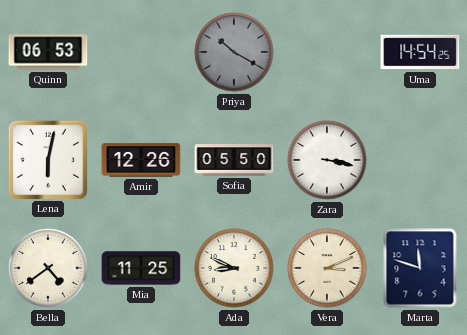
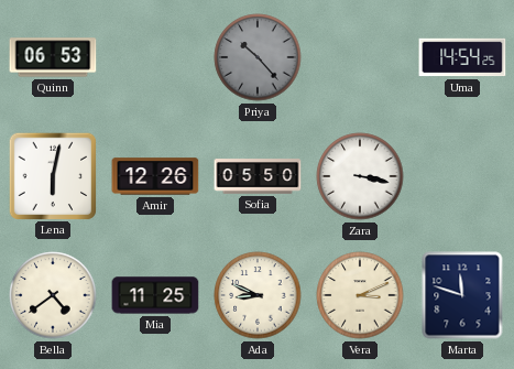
Priya: 10:20 -> 10:23 (258, 57)
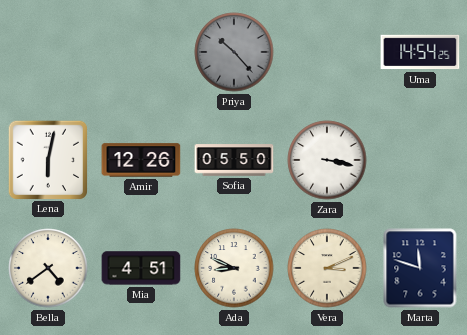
Quinn: 06:53 -> none (53, 57)
Mia: 11:25 -> 4:51 (141, 268)
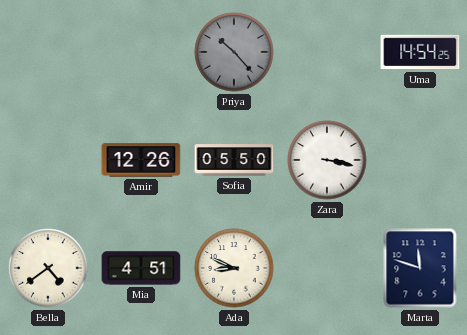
Lena: 6:02 -> none (47, 159)
Vera: 3:11 -> none (327, 268)
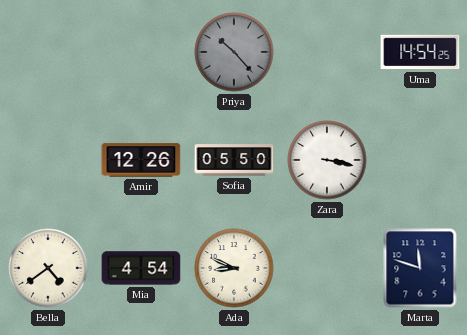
Mia: 4:51 -> 4:54 (141, 268)
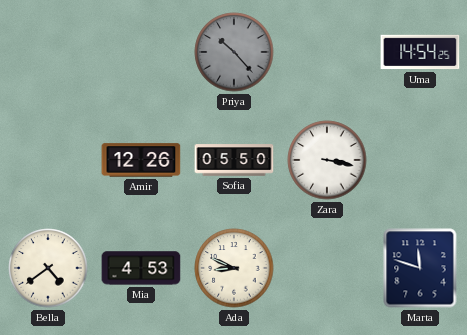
Mia: 4:54 -> 4:53 (141, 268)
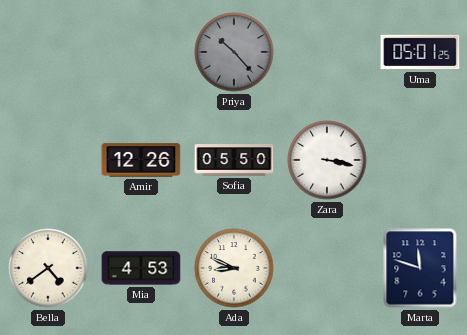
Uma: 14:54 -> 05:01 (420, 52)
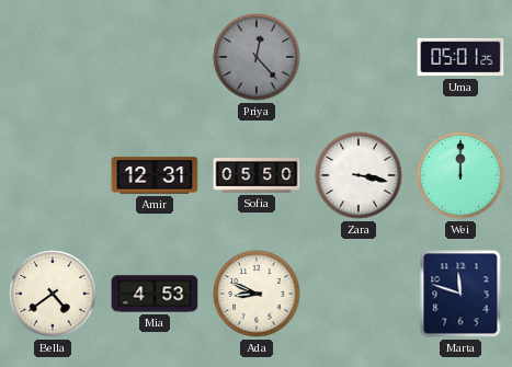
Priya: 10:23 -> 12:23 (257, 57)
Amir: 12:26 -> 12:31 (155, 175)
Wei: none -> 12:00 (460, 175)
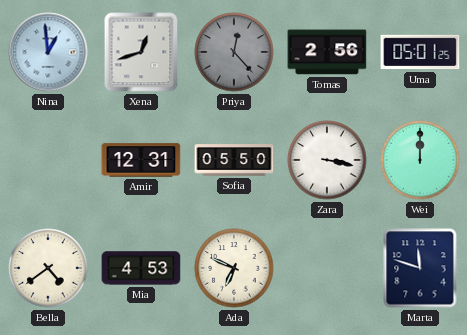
Nina: none -> 12:59 (48, 52)
Xena: none -> 12:42 (141, 52)
Tomas: none -> 2:56 (327, 52)
Ada: 8:49 -> 6:49 (234, 268)
